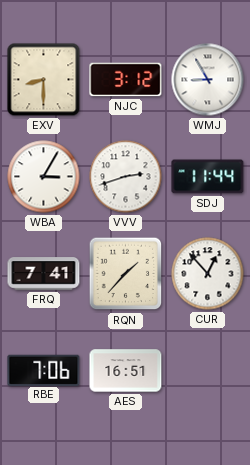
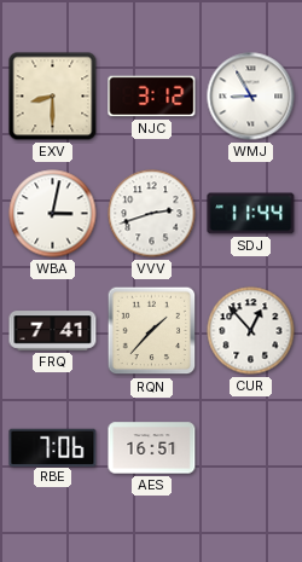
WBA: 3:05 -> 3:02 (53, 214)
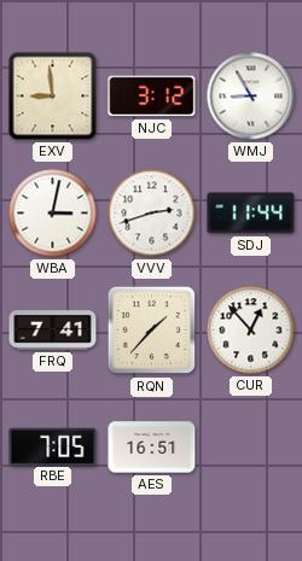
EXV: 8:30 -> 8:59 (53, 97)
RBE: 7:06 -> 7:05 (53, 446)
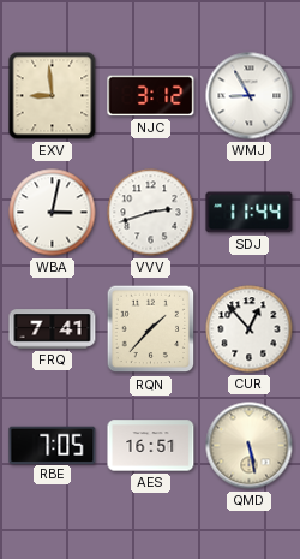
QMD: none -> 5:28 (250, 446)
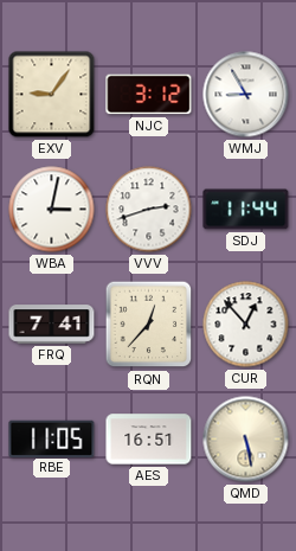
EXV: 8:59 -> 9:06 (52, 95)
RQN: 1:37 -> 12:37 (149, 325)
RBE: 7:05 -> 11:05 (52, 438)
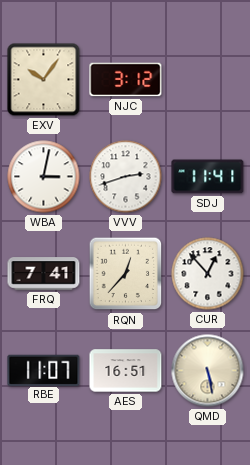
EXV: 9:06 -> 10:06 (44, 80)
WMJ: 8:55 -> none (246, 95)
SDJ: 11:44 -> 11:41 (208, 177)
RBE: 11:05 -> 11:07 (44, 370)
